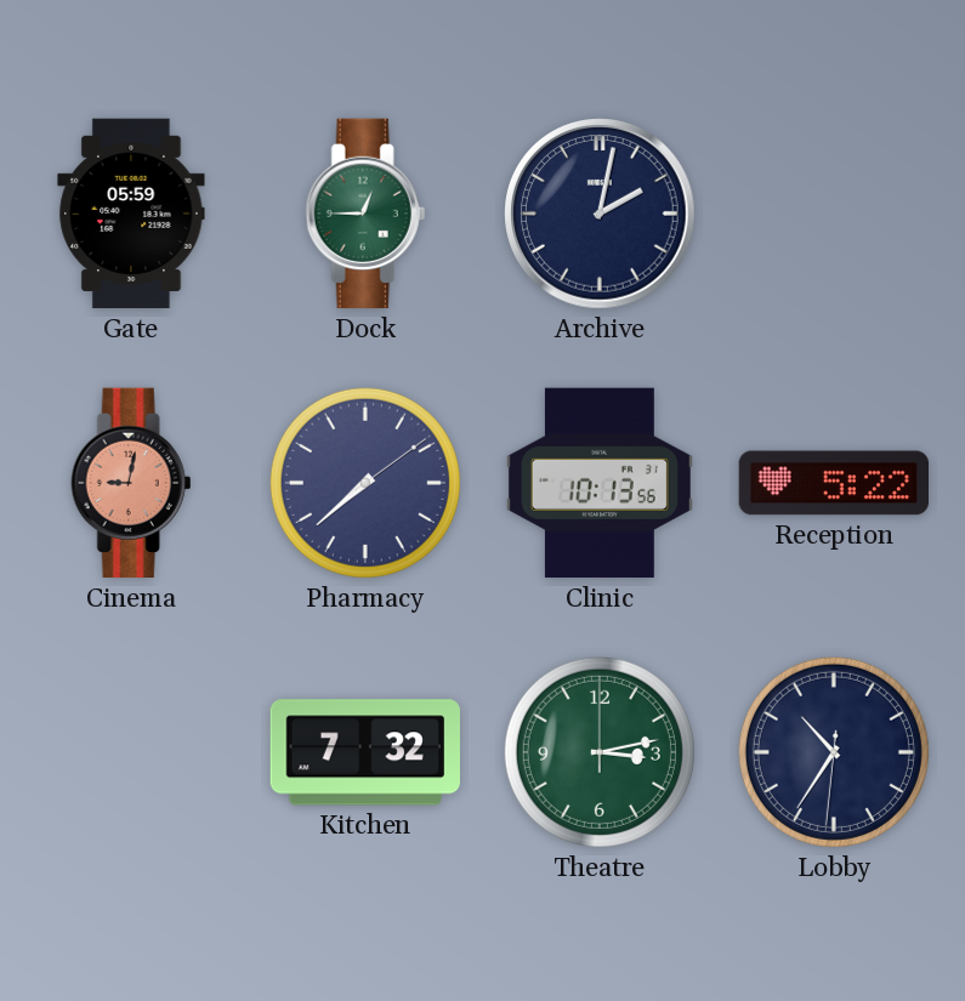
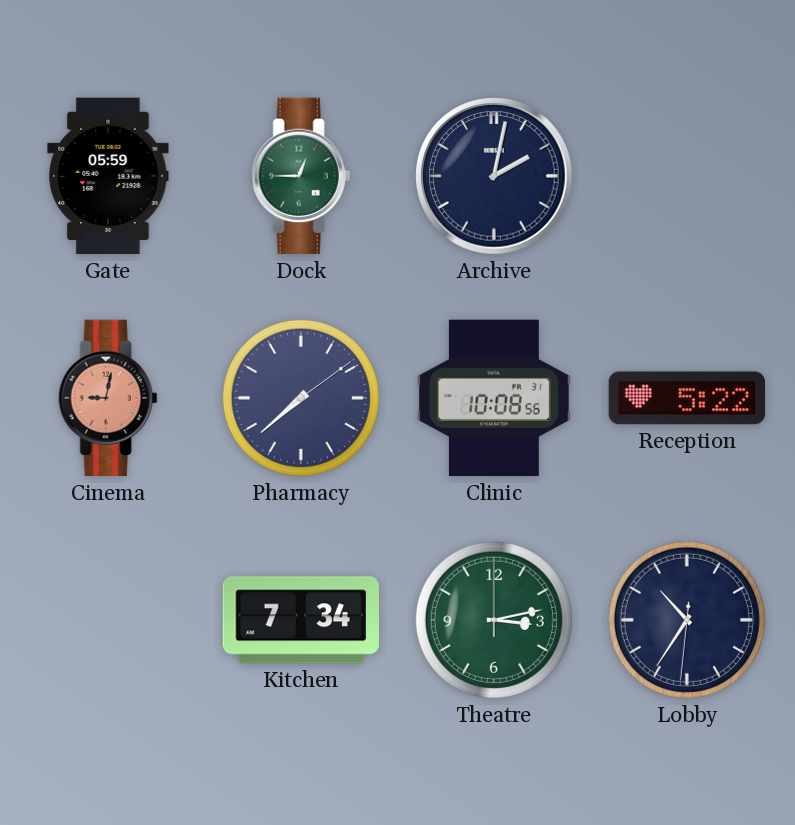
Clinic: 10:13 -> 10:08 (494, 398)
Kitchen: 7:32 -> 7:34 (301, 620)
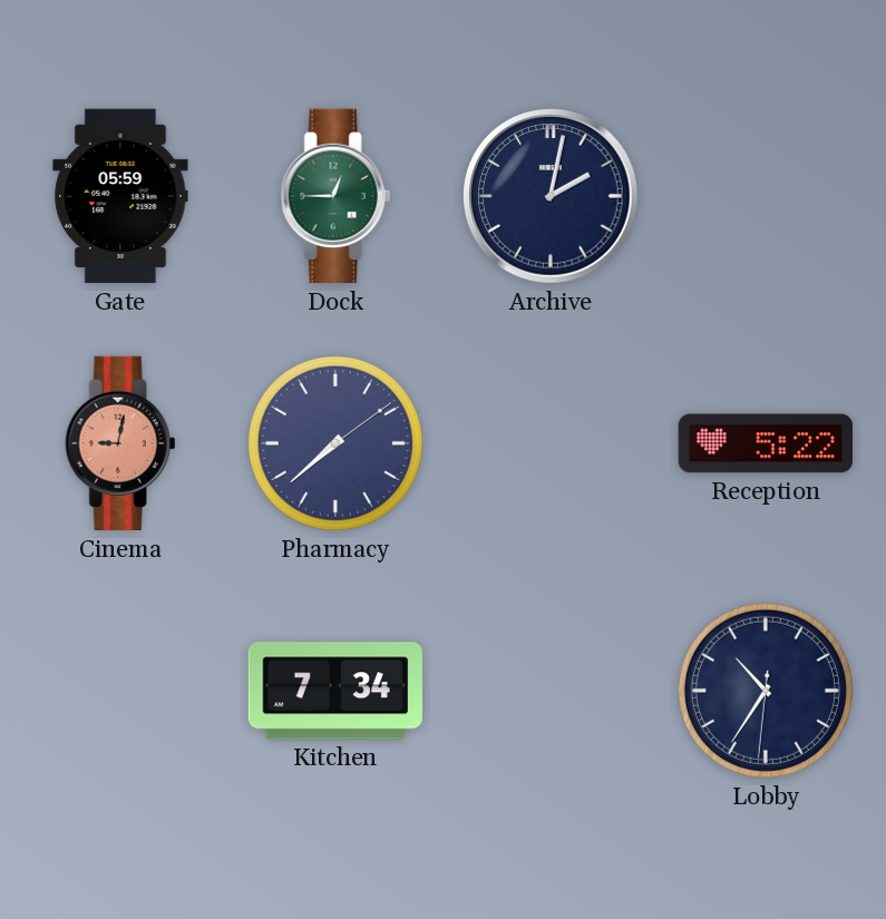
Clinic: 10:08 -> none (494, 398)
Theatre: 3:13 -> none (494, 620)
